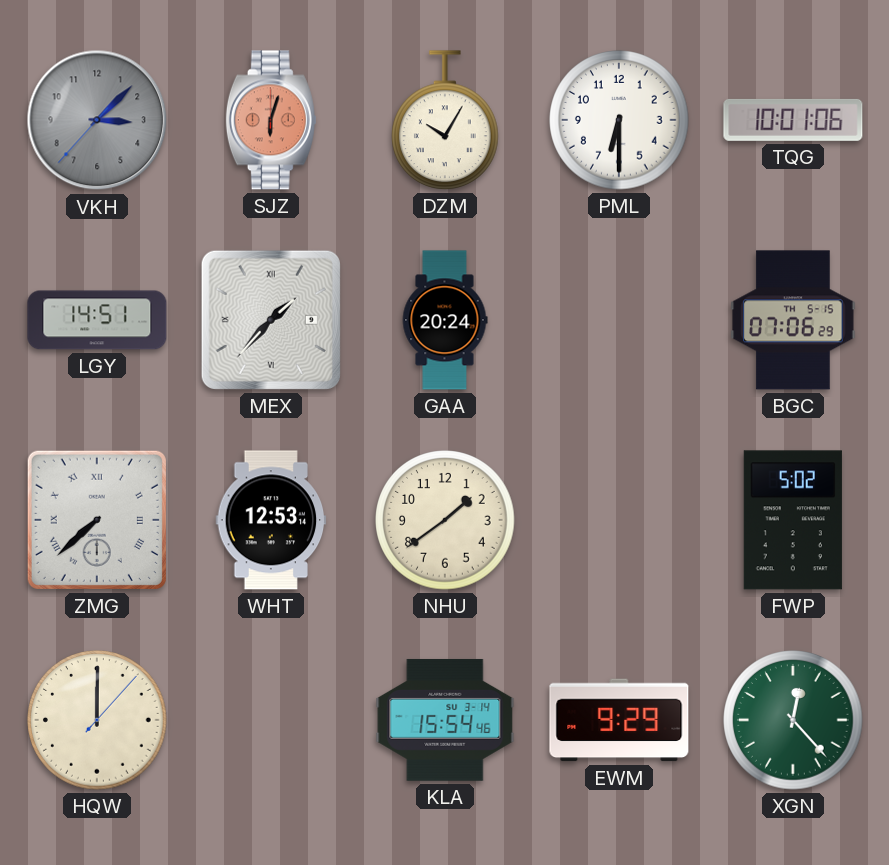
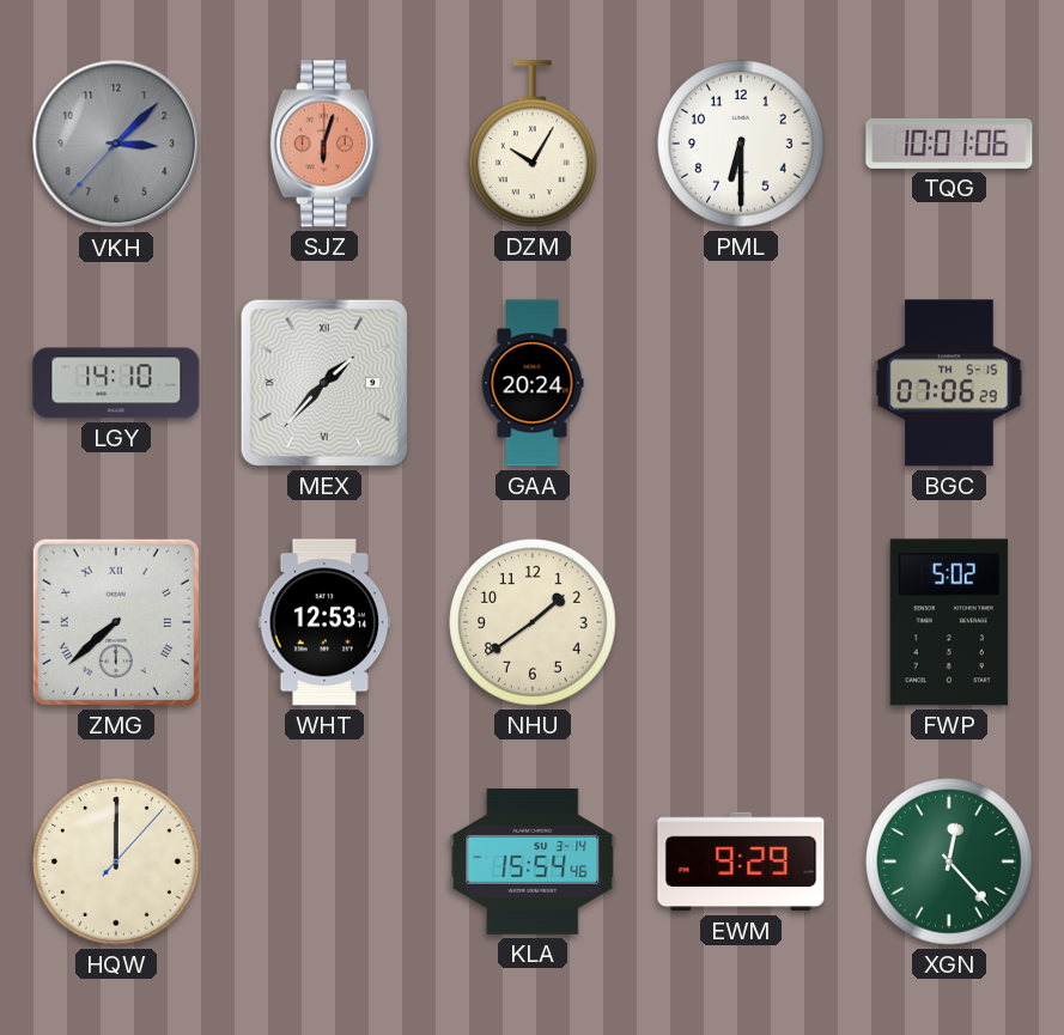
LGY: 14:51 -> 14:10 (116, 383)
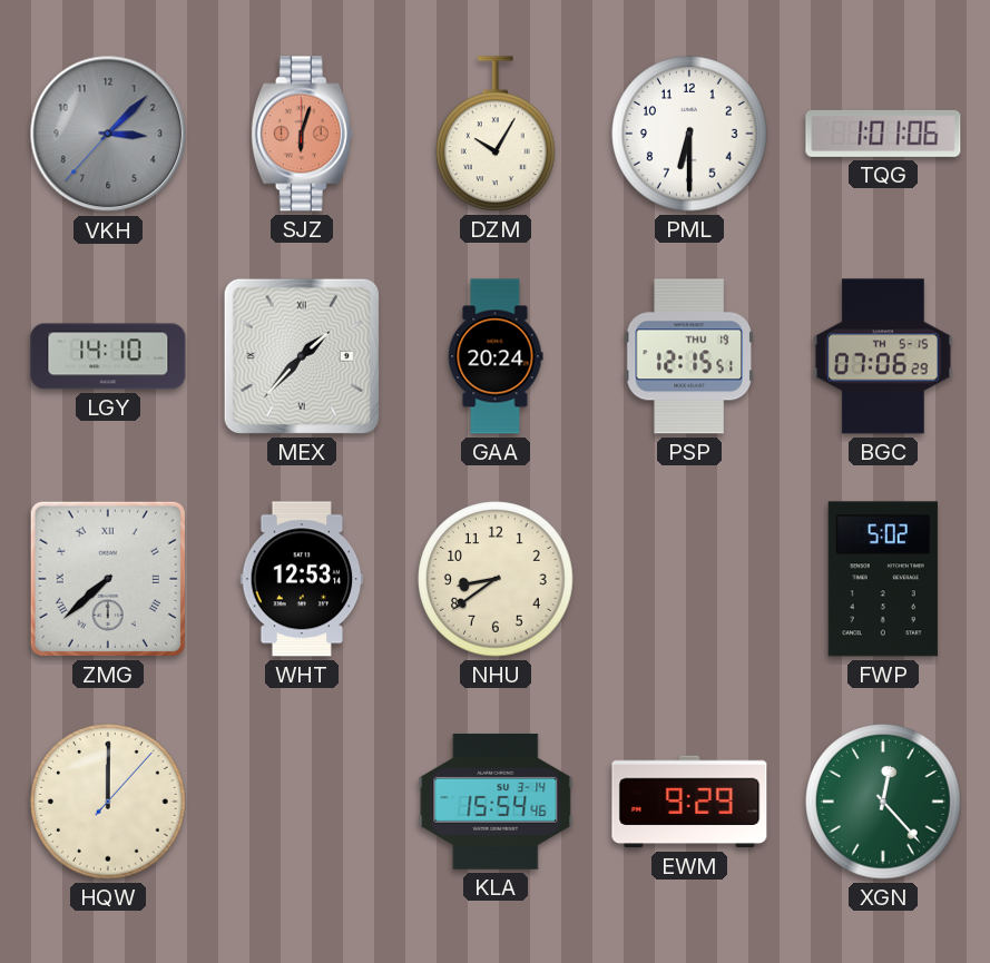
TQG: 10:01 -> 1:01 (883, 134)
PSP: none -> 12:15 (689, 356)
NHU: 1:39 -> 8:39 (496, 579)
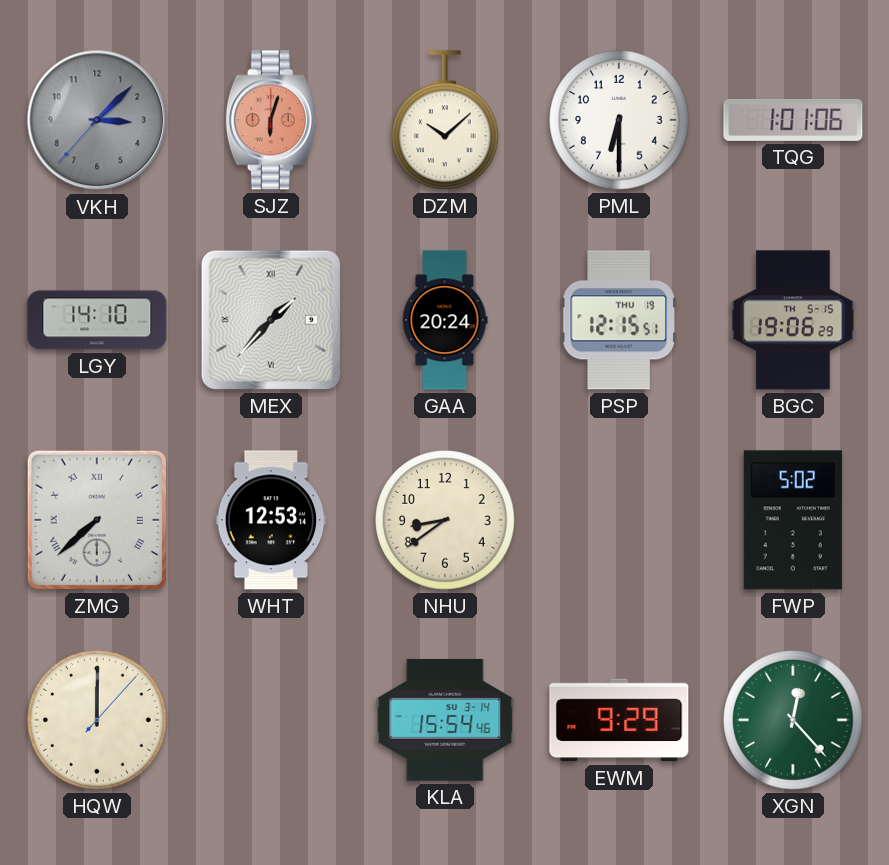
DZM: 10:05 -> 10:08 (446, 120)
BGC: 07:06 -> 19:06 (793, 320)
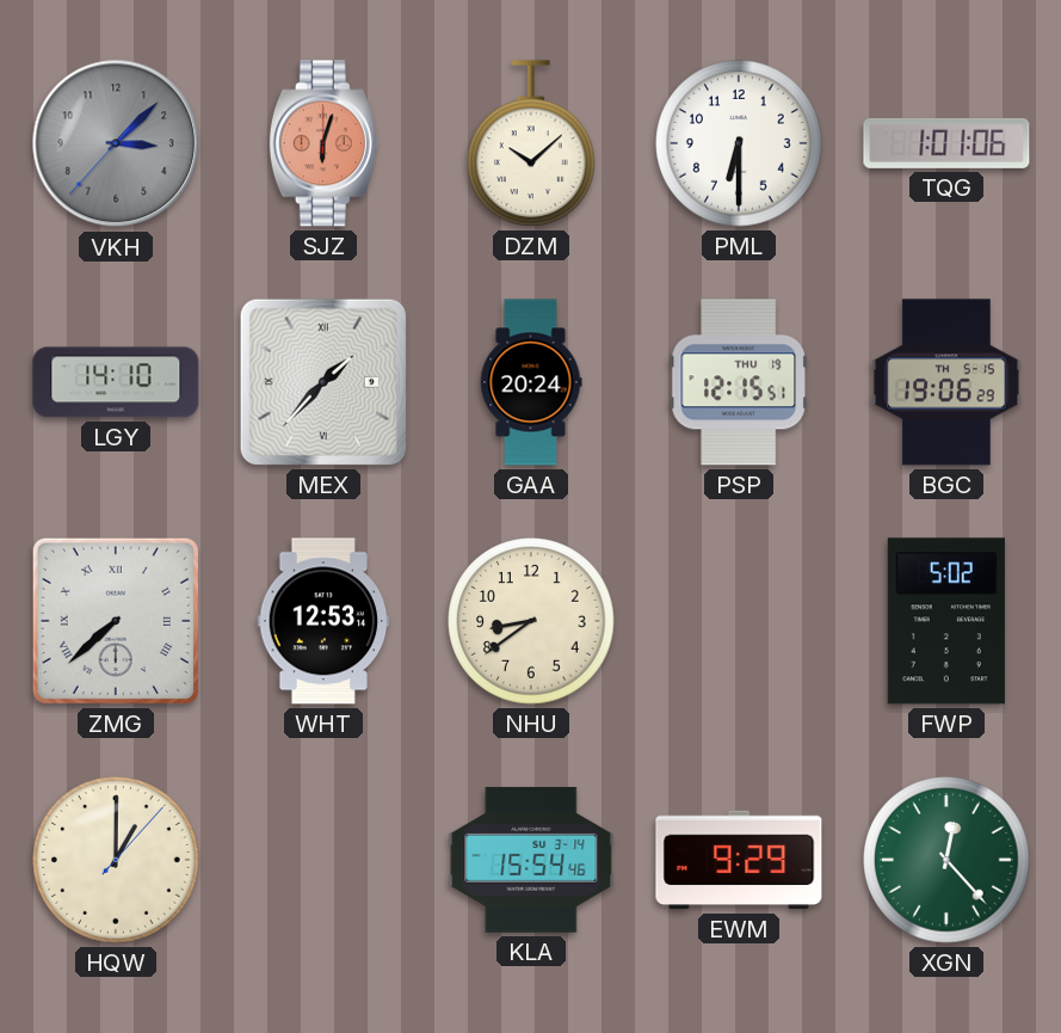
HQW: 12:00 -> 1:00 (116, 860)
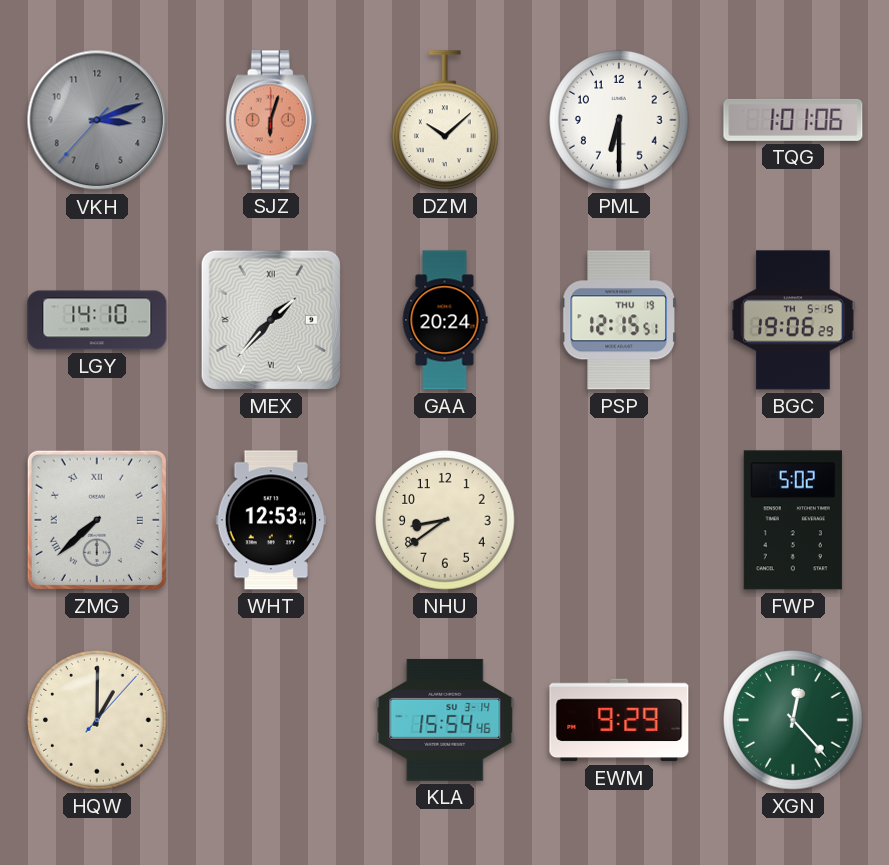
VKH: 3:07 -> 3:11 (97, 120)
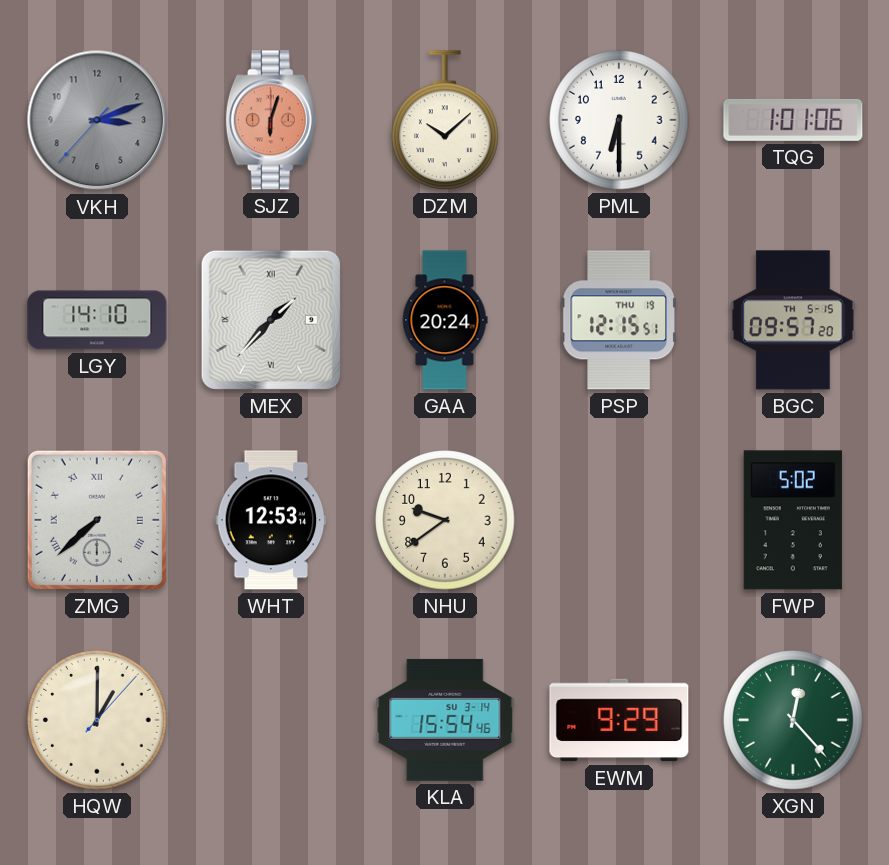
BGC: 19:06 -> 09:57 (793, 320)
NHU: 8:39 -> 9:39 (445, 520)
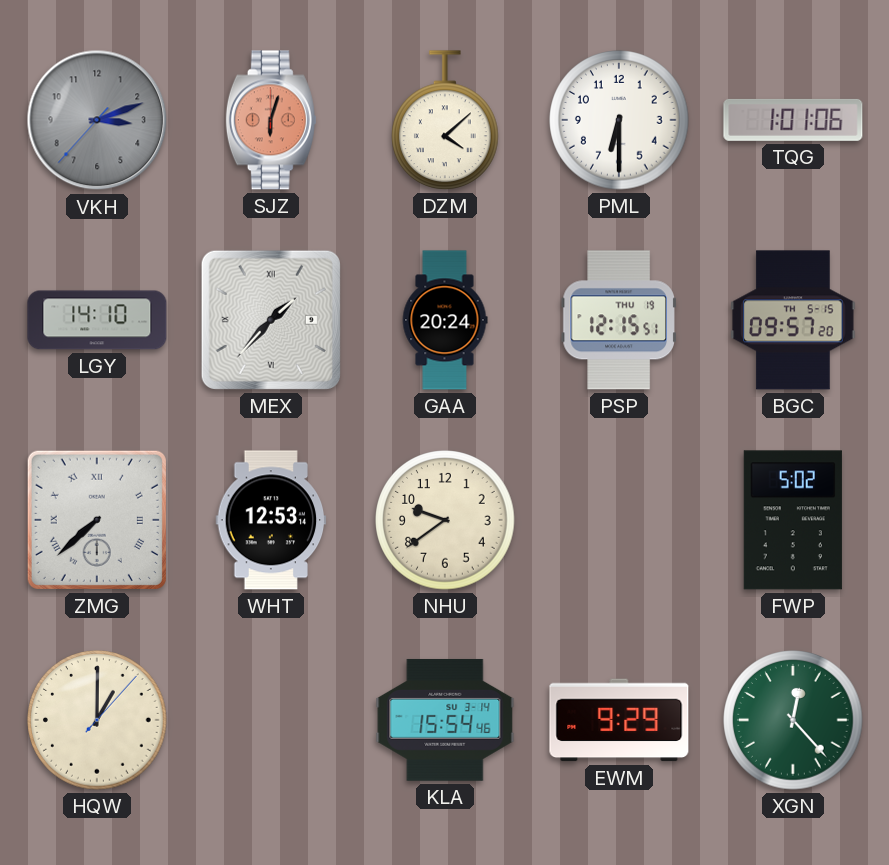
DZM: 10:08 -> 4:08 (446, 120)
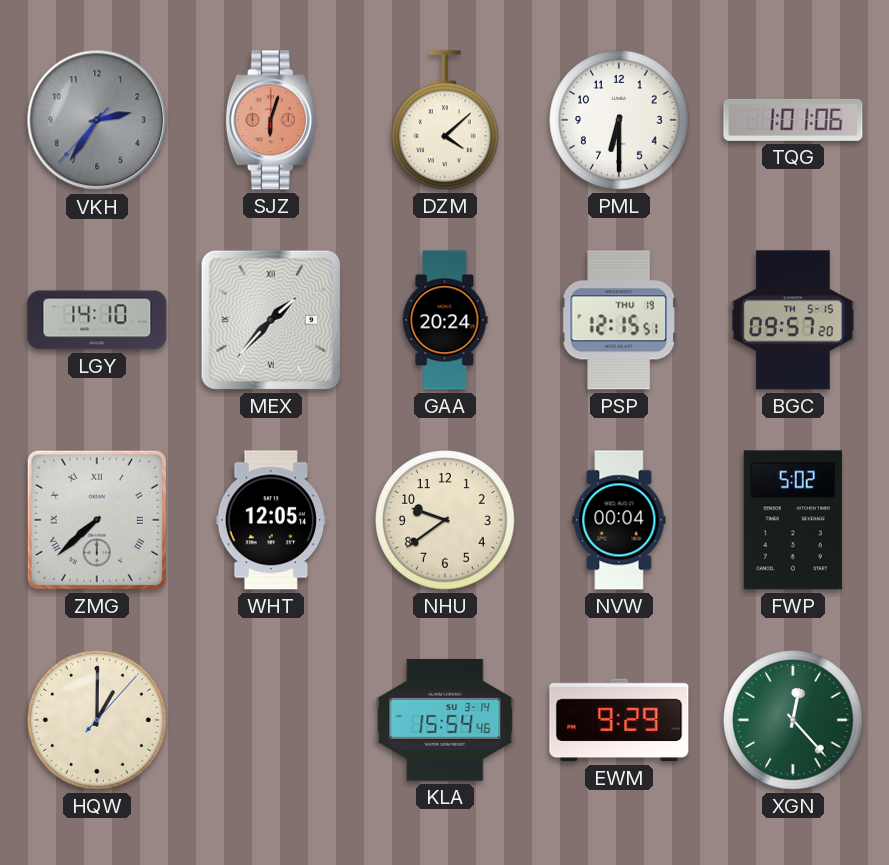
VKH: 3:11 -> 2:35 (97, 120)
WHT: 12:53 -> 12:05 (271, 520)
NVW: none -> 00:04 (619, 520)
